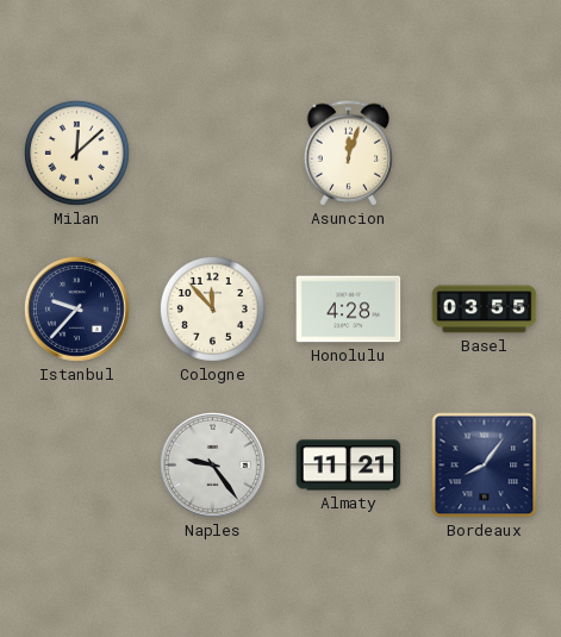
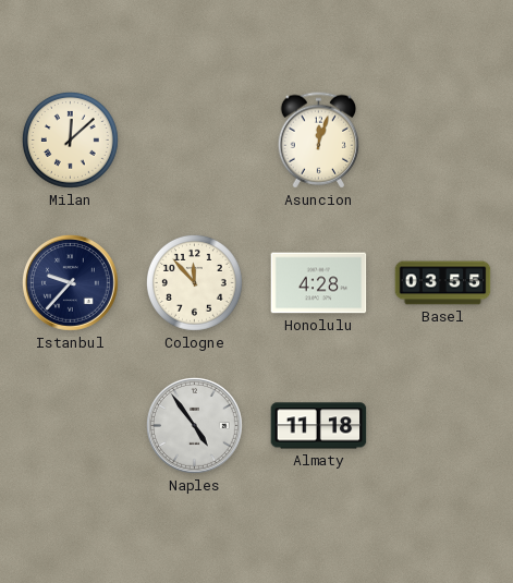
Naples: 9:24 -> 4:54 (195, 426)
Almaty: 11:21 -> 11:18 (319, 426)
Bordeaux: 8:06 -> none (485, 466)
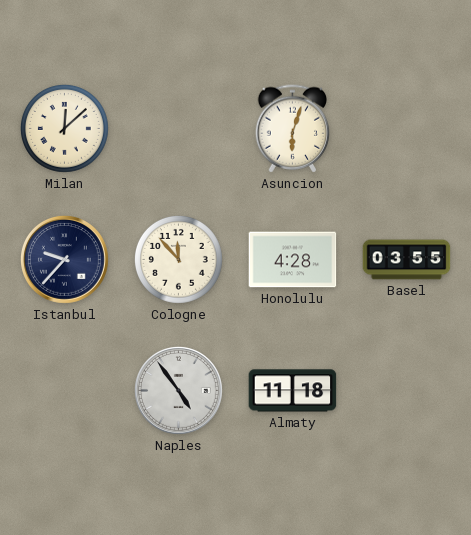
Asuncion: 12:03 -> 6:03 (292, 129)
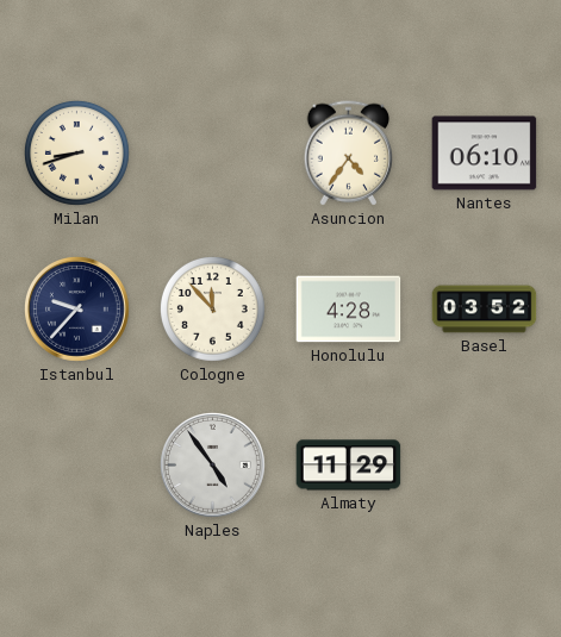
Milan: 12:08 -> 8:42 (76, 152)
Asuncion: 6:03 -> 4:36 (348, 154)
Nantes: none -> 06:10 (485, 154)
Basel: 03:55 -> 03:52 (485, 310)
Almaty: 11:18 -> 11:29 (349, 466)
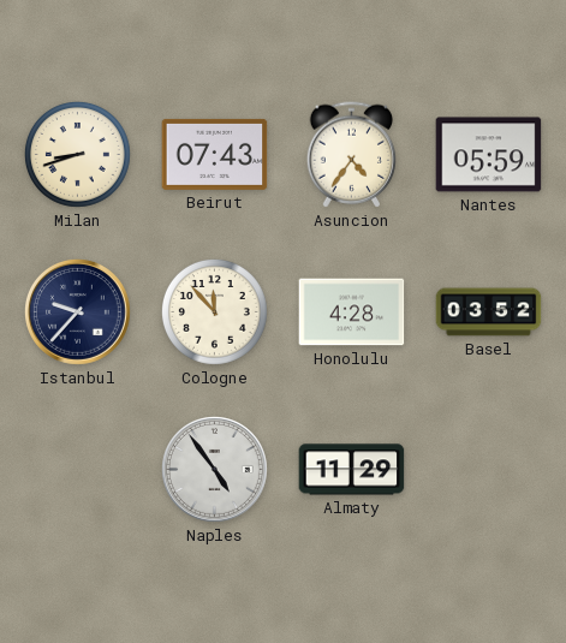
Beirut: none -> 07:43 (215, 154)
Nantes: 06:10 -> 05:59 (489, 155)
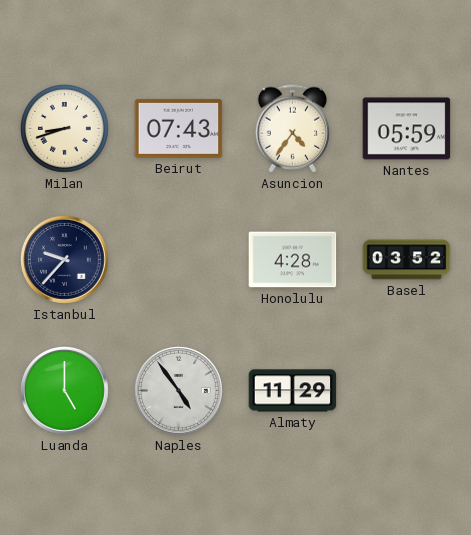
Cologne: 11:53 -> none (214, 311)
Luanda: none -> 5:00 (65, 391)
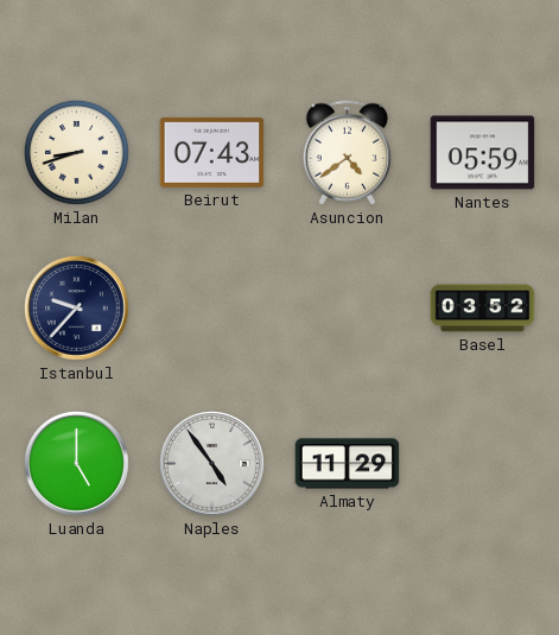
Asuncion: 4:36 -> 4:39 (347, 153)
Honolulu: 4:28 -> none (293, 260)
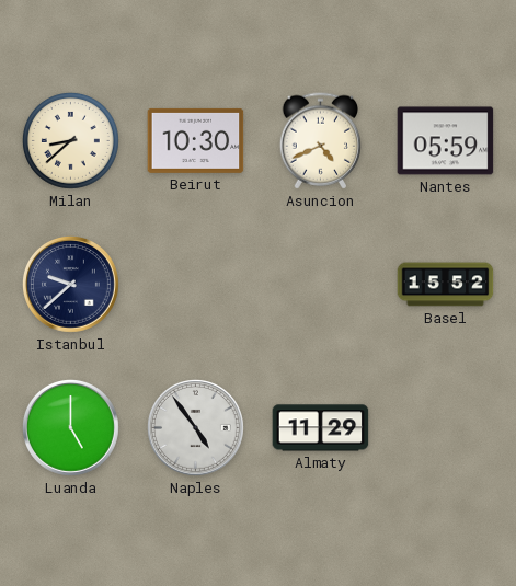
Milan: 8:42 -> 8:38 (70, 140)
Beirut: 07:43 -> 10:30 (196, 140)
Asuncion: 4:39 -> 4:41 (320, 141)
Istanbul: 9:37 -> 9:38 (71, 285)
Basel: 03:52 -> 15:52 (446, 285)
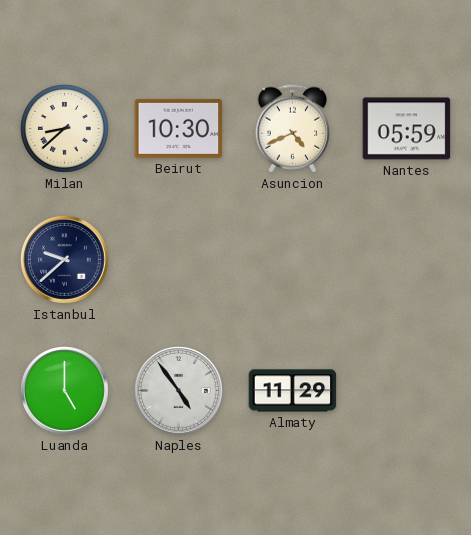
Basel: 15:52 -> none (446, 285)
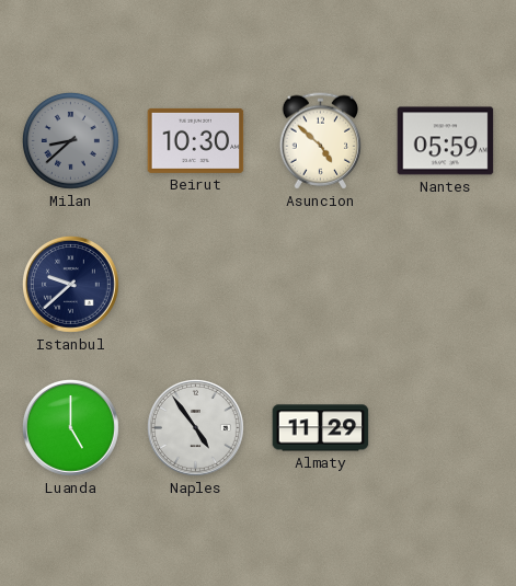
Milan dial: cream -> grey (70, 140)
Asuncion: 4:41 -> 4:52 (320, 141)
